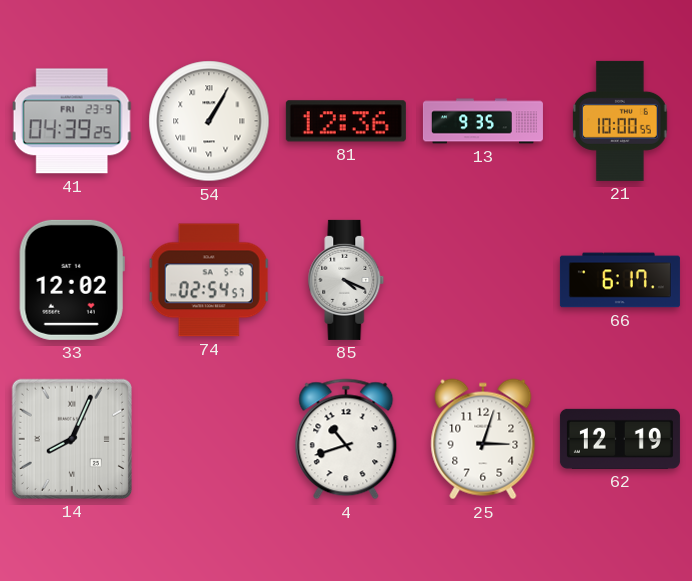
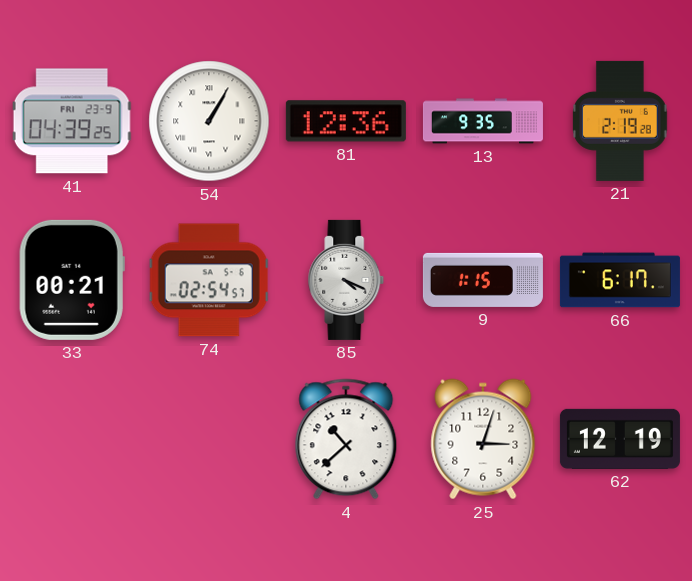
21: 10:00 -> 2:19 (621, 121)
33: 12:02 -> 00:21 (72, 280)
9: none -> 1:15 (483, 280)
14: 8:04 -> none (72, 439)
4: 10:42 -> 10:38 (346, 439)
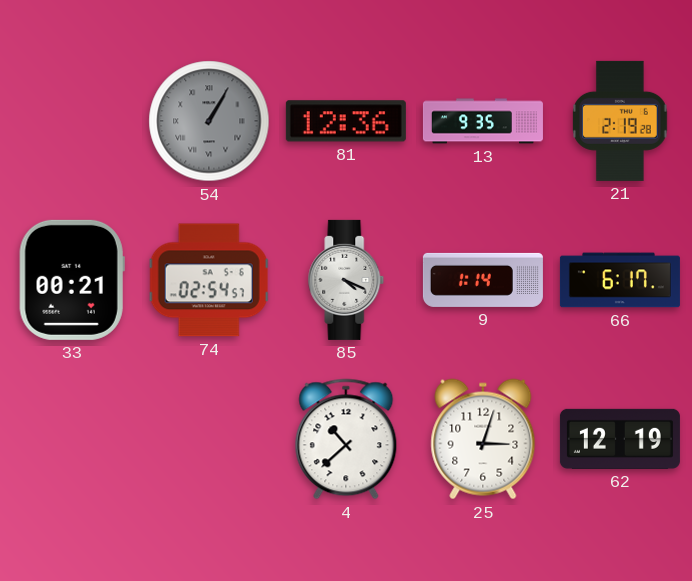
41: 04:39 -> none (72, 121)
54 dial: white -> grey (209, 121)
9: 1:15 -> 1:14 (483, 280)
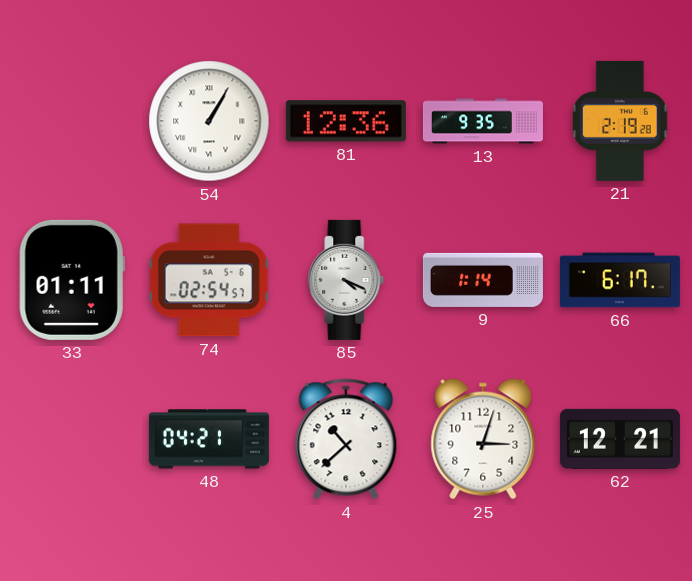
54 dial: grey -> white (209, 121)
33: 00:21 -> 01:11 (72, 280)
48: none -> 04:21 (209, 439)
62: 12:19 -> 12:21 (620, 439)
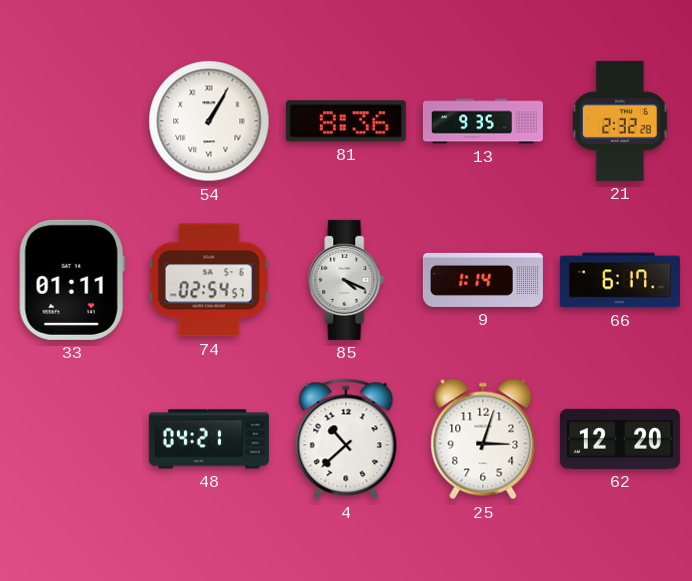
81: 12:36 -> 8:36 (346, 121)
21: 2:19 -> 2:32 (621, 121)
62: 12:21 -> 12:20 (620, 439)
